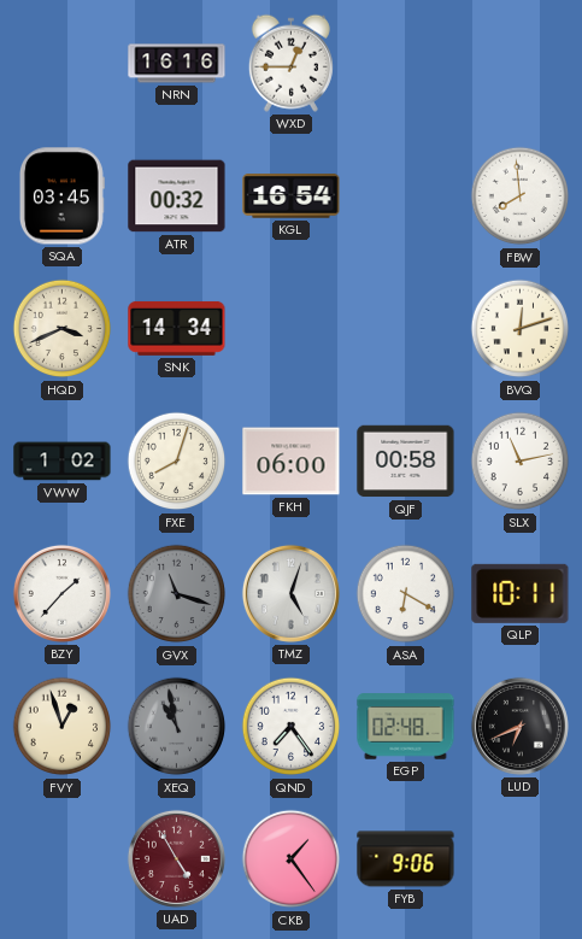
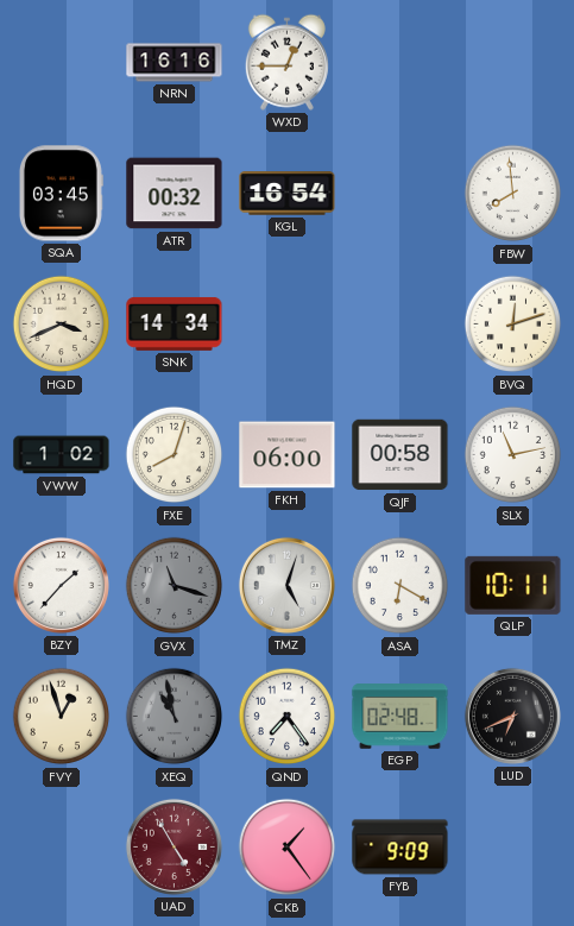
FYB: 9:06 -> 9:09 (400, 848)
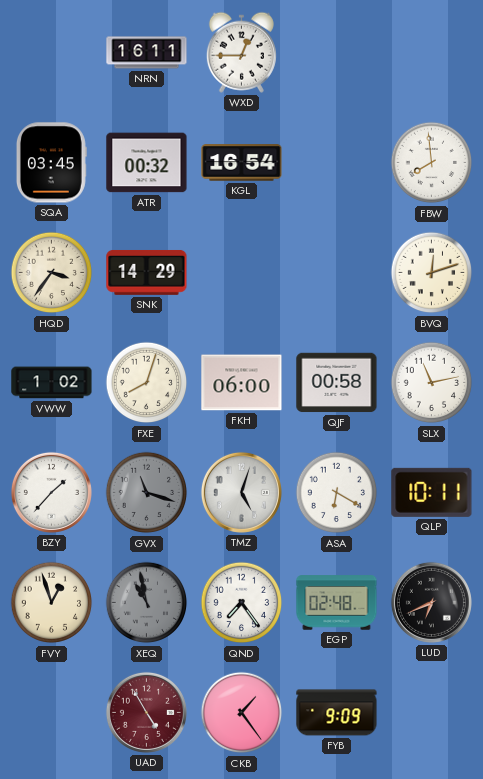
NRN: 16:16 -> 16:11 (147, 53)
HQD: 3:41 -> 3:36 (52, 273)
SNK: 14:34 -> 14:29 (147, 272)
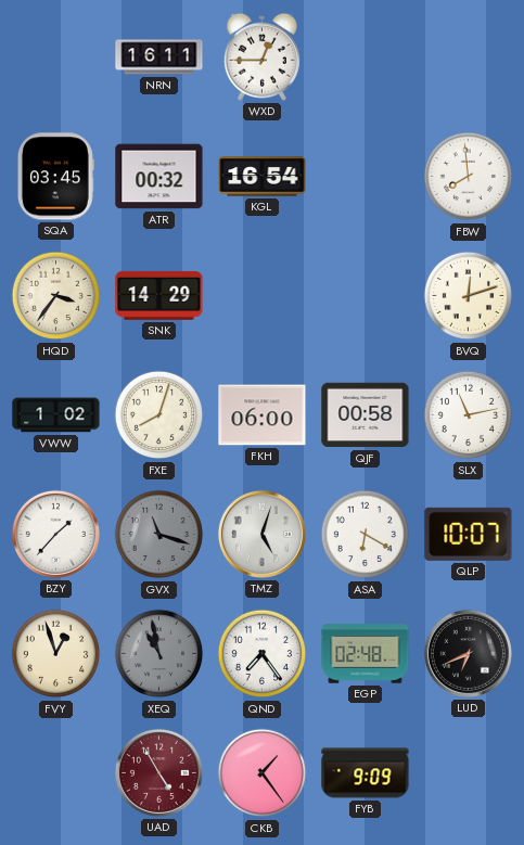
QLP: 10:11 -> 10:07 (469, 534)
